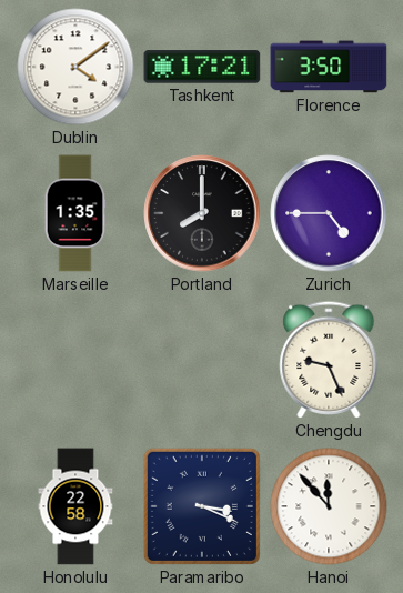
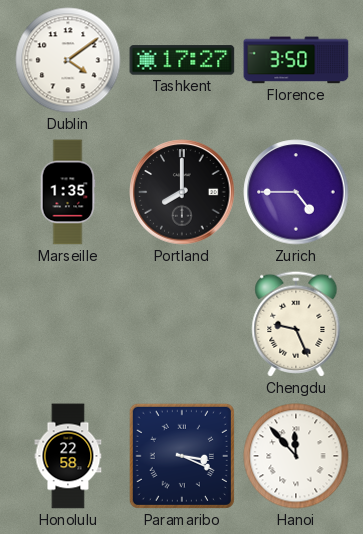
Tashkent: 17:21 -> 17:27 (182, 60)
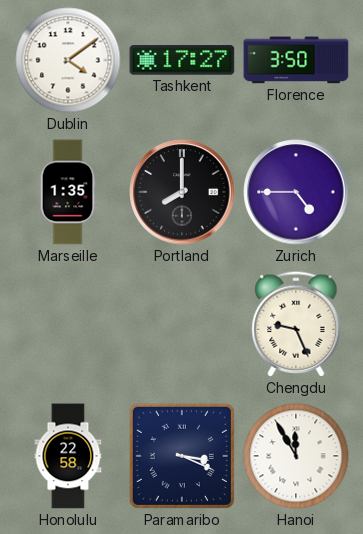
Hanoi: 11:53 -> 11:55 (296, 456)
